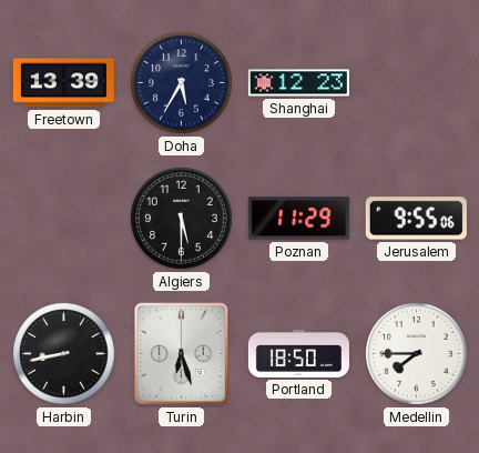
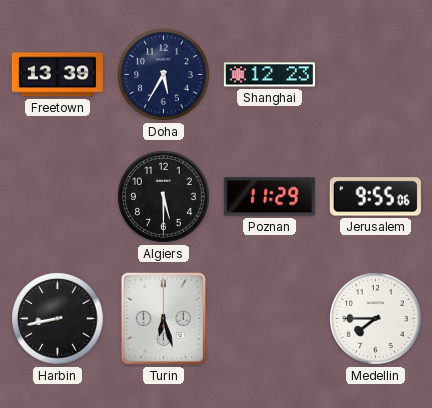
Portland: 18:50 -> none (298, 353)
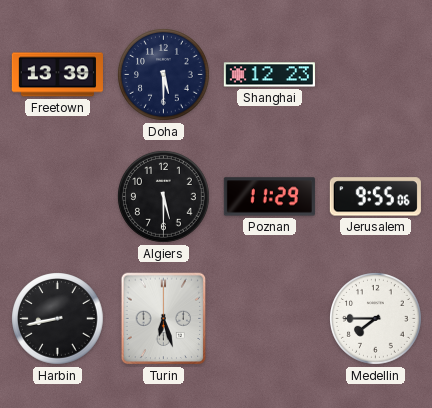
Doha: 5:35 -> 5:30 (164, 75)
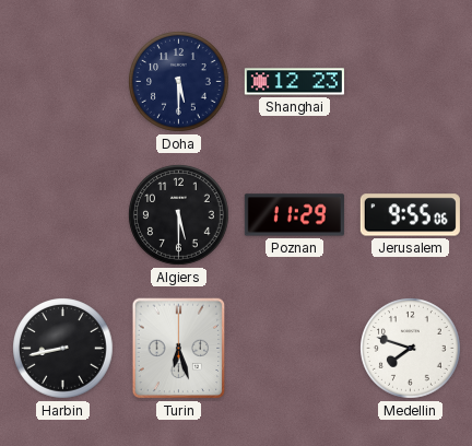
Freetown: 13:39 -> none (57, 75)
Medellin: 7:45 -> 7:48 (411, 349)
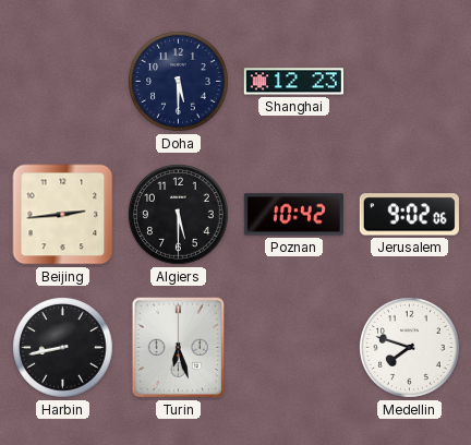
Beijing: none -> 2:44 (63, 215)
Poznan: 11:29 -> 10:42 (293, 215)
Jerusalem: 9:55 -> 9:02 (409, 215)
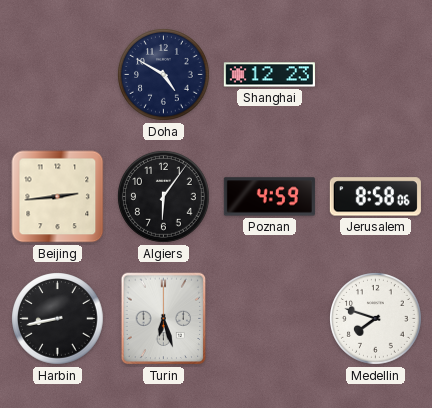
Doha: 5:30 -> 4:50 (164, 75)
Algiers: 5:30 -> 6:06 (164, 197)
Poznan: 10:42 -> 4:59 (269, 197)
Jerusalem: 9:02 -> 8:58 (375, 197)
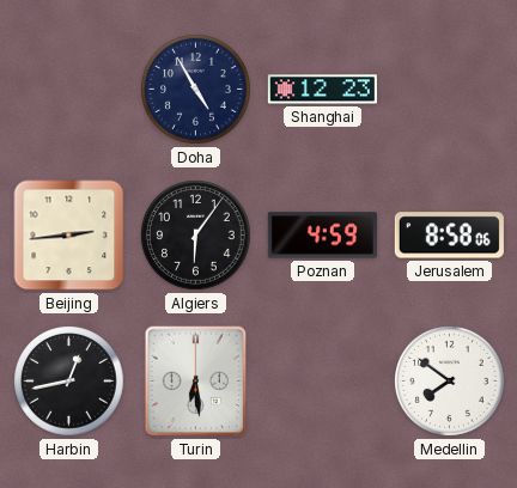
Doha: 4:50 -> 4:55 (196, 90)
Harbin: 8:43 -> 12:43 (69, 382)
Turin: 6:27 -> 6:29 (196, 382)
Medellin: 7:48 -> 7:51 (450, 382)
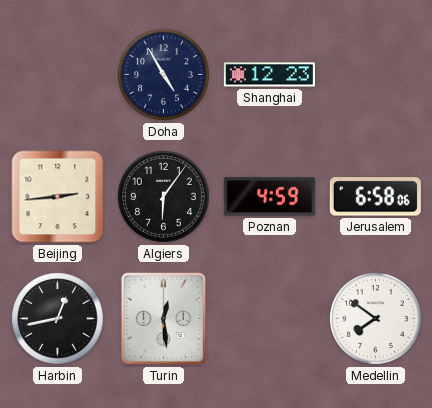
Jerusalem: 8:58 -> 6:58 (375, 197)
Turin: 6:29 -> 12:29 (164, 319)
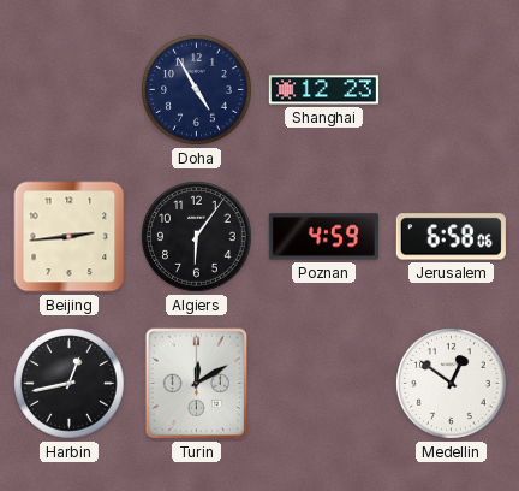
Turin: 12:29 -> 12:10 (197, 384)
Medellin: 7:51 -> 12:51 (452, 384)
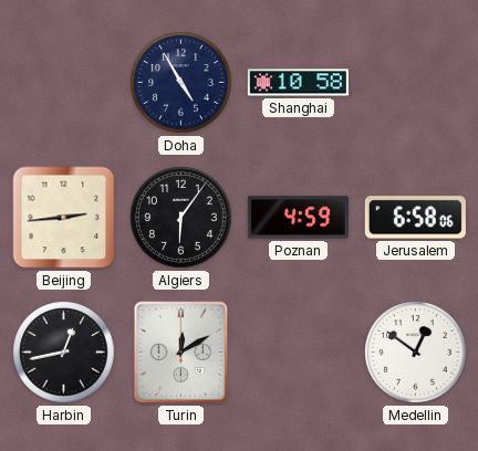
Shanghai: 12:23 -> 10:58 (298, 83)
